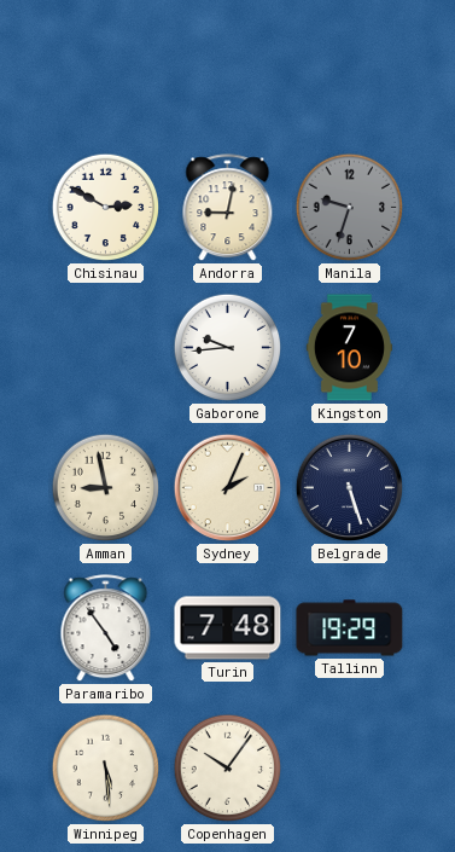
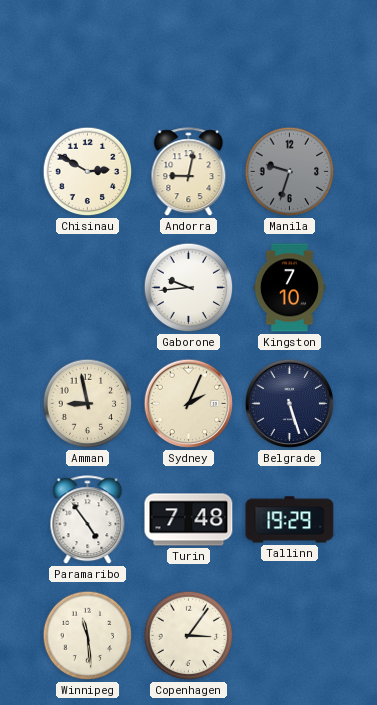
Winnipeg: 5:29 -> 11:29 (88, 636)
Copenhagen: 10:06 -> 3:06 (189, 636)
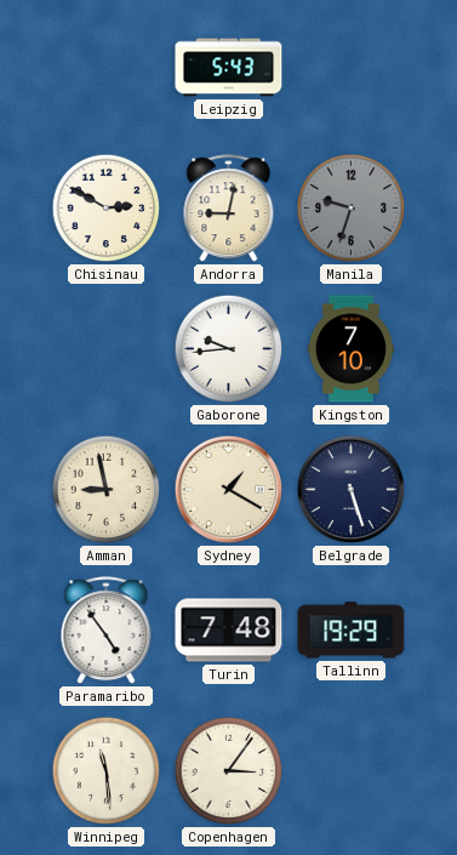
Leipzig: none -> 5:43 (229, 68)
Sydney: 2:04 -> 1:20 (229, 490)
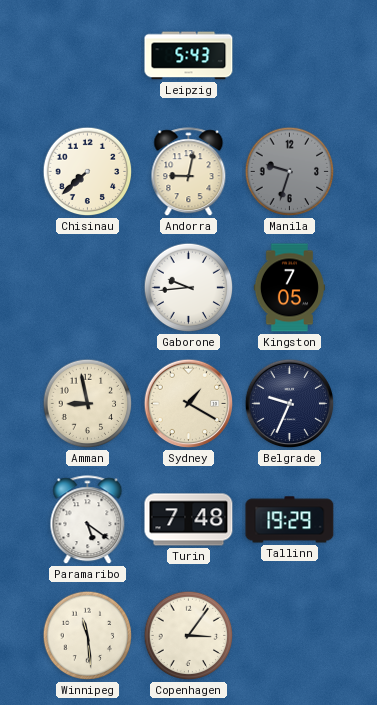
Chisinau: 2:50 -> 7:38 (88, 172)
Kingston: 7:10 -> 7:05 (289, 288)
Belgrade: 5:27 -> 9:34 (290, 404)
Paramaribo: 4:54 -> 5:21 (88, 520)
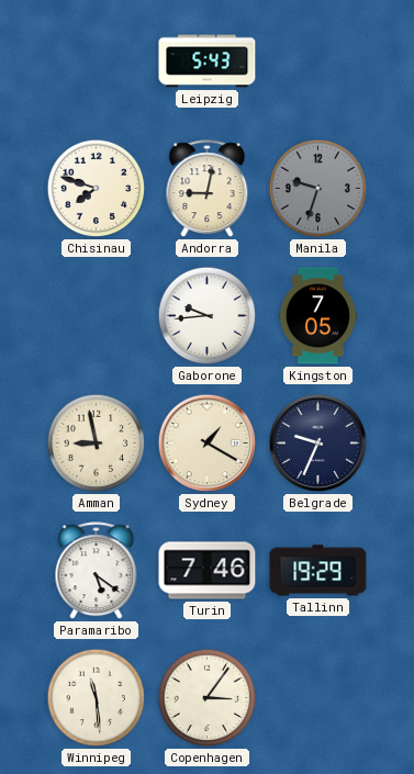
Chisinau: 7:38 -> 7:48 (97, 189)
Turin: 7:48 -> 7:46 (208, 571)
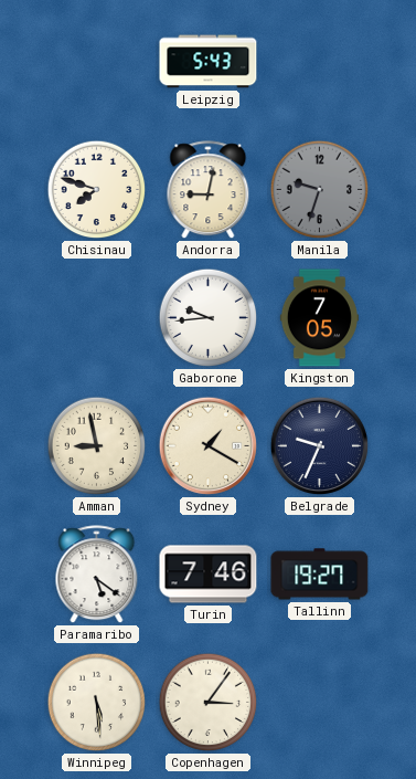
Tallinn: 19:29 -> 19:27 (320, 575)
Winnipeg: 11:29 -> 5:29 (97, 703)
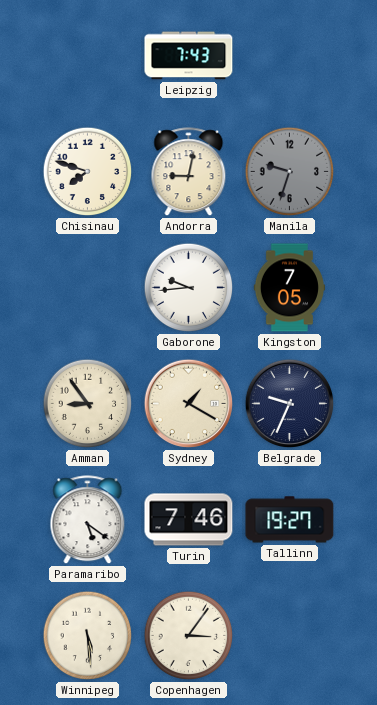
Leipzig: 5:43 -> 7:43 (189, 56)
Amman: 8:58 -> 8:54 (88, 404)
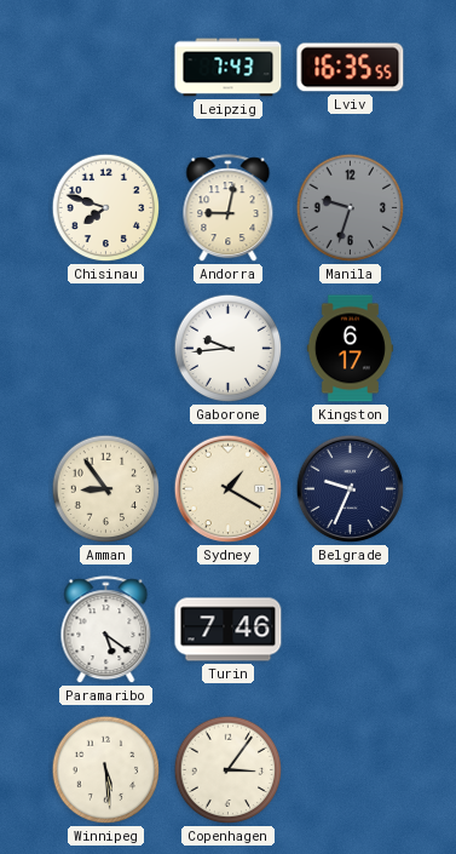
Lviv: none -> 16:35 (351, 68)
Kingston: 7:05 -> 6:17 (350, 349)
Tallinn: 19:27 -> none (290, 520)
